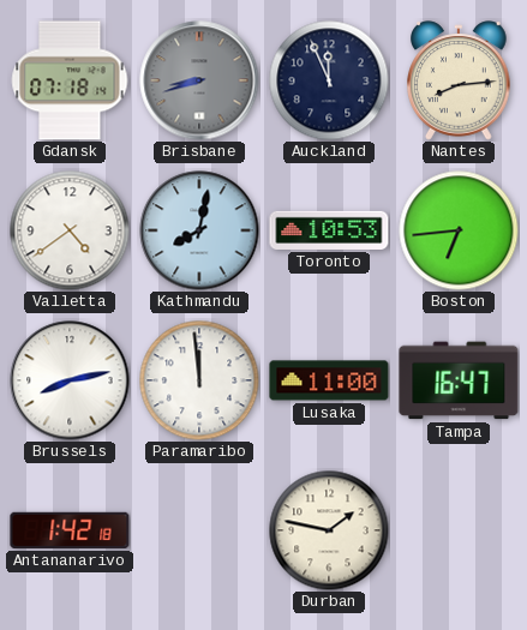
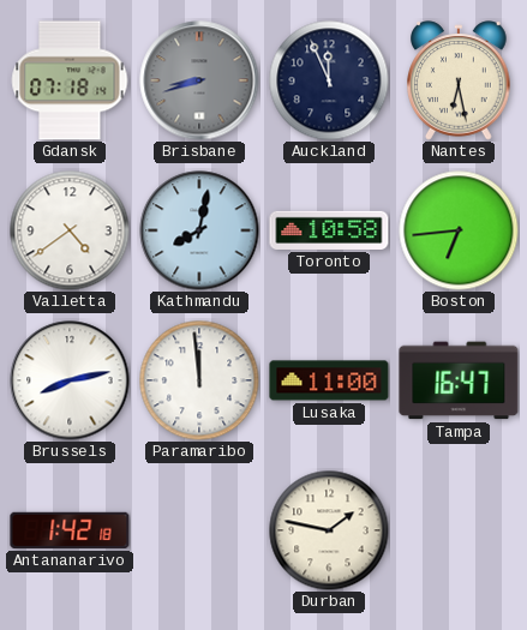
Nantes: 8:14 -> 6:28 (459, 80)
Toronto: 10:53 -> 10:58 (329, 230)
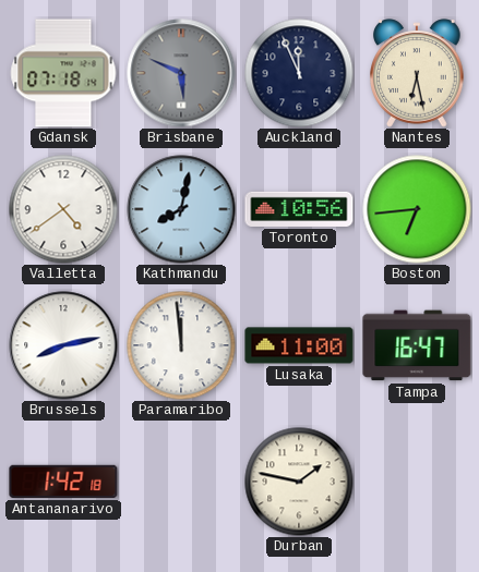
Brisbane: 8:42 -> 5:49 (181, 73)
Toronto: 10:58 -> 10:56 (299, 209)
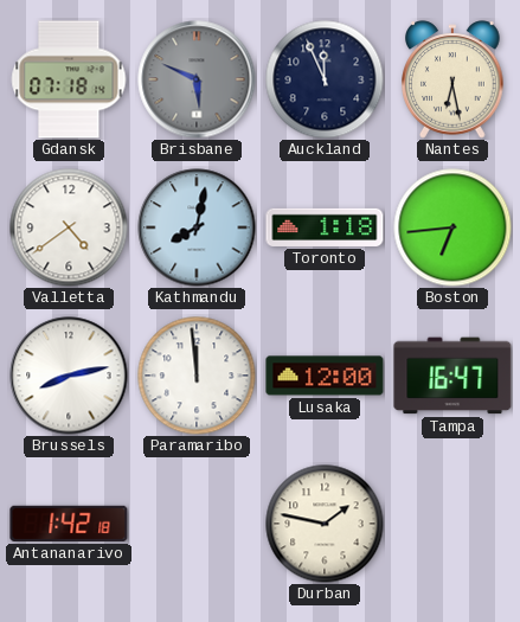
Toronto: 10:56 -> 1:18 (325, 227)
Lusaka: 11:00 -> 12:00 (325, 376)
